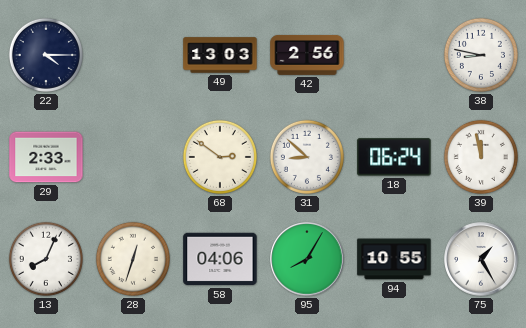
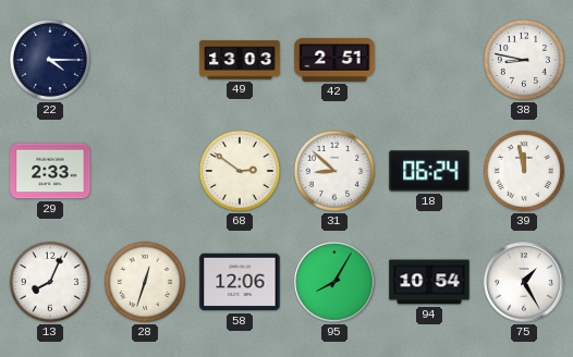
42: 2:56 -> 2:51 (334, 60)
58: 04:06 -> 12:06 (240, 282)
94: 10:55 -> 10:54 (429, 282)
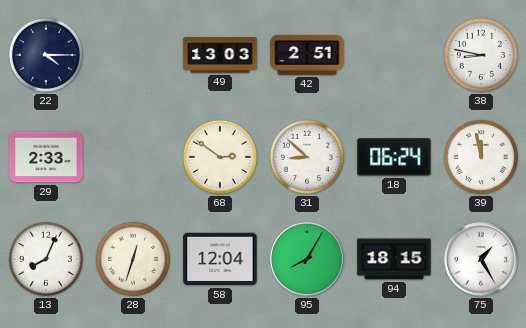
58: 12:06 -> 12:04 (220, 259)
94: 10:54 -> 18:15 (394, 259)
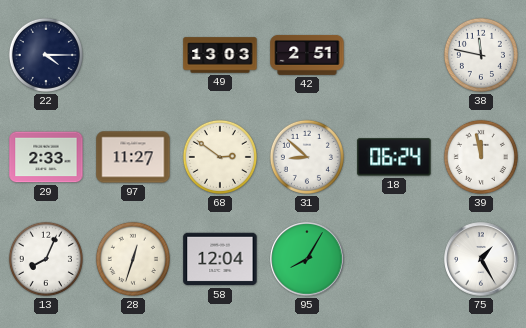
38: 8:47 -> 11:47 (481, 55)
97: none -> 11:27 (133, 157)
94: 18:15 -> none (394, 259)
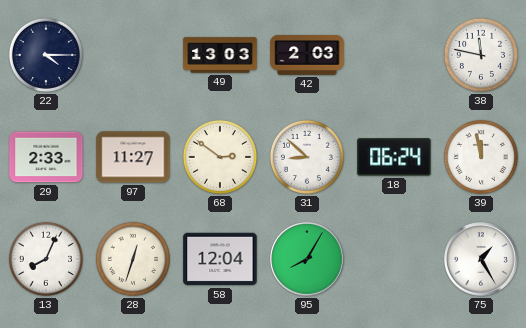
42: 2:51 -> 2:03 (307, 55)
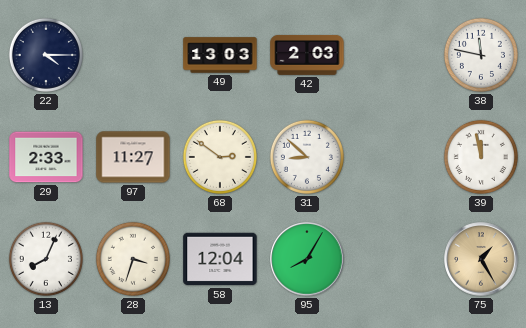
18: 06:24 -> none (394, 157)
28: 12:33 -> 3:33 (133, 259)
75 dial: white -> champagne (481, 259)
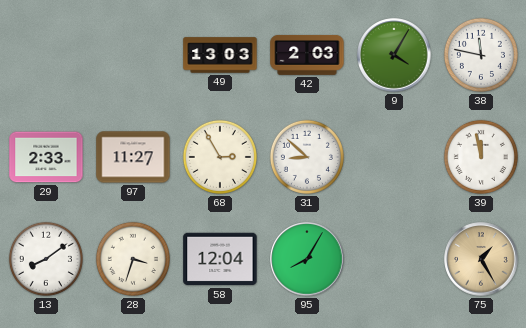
22: 4:15 -> none (46, 55)
9: none -> 4:05 (394, 55)
68: 2:51 -> 2:55 (220, 157)
13: 8:04 -> 8:09 (46, 259)
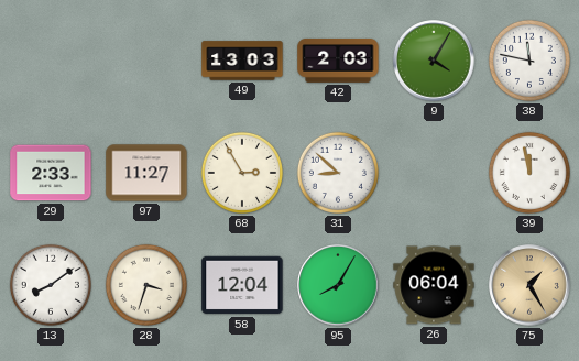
26: none -> 06:04 (434, 285)
